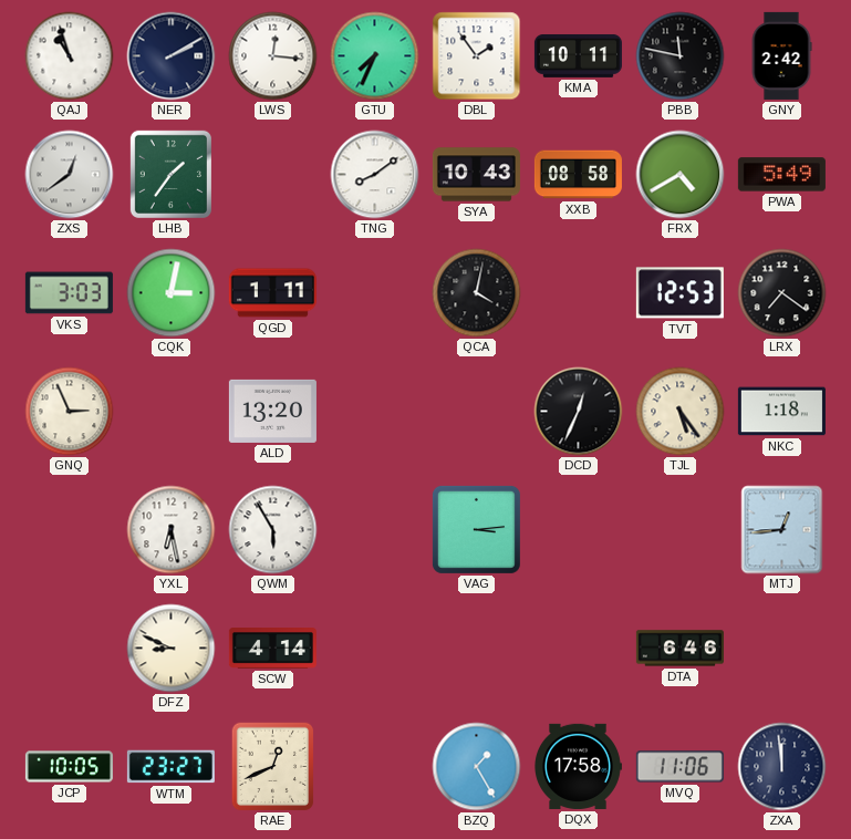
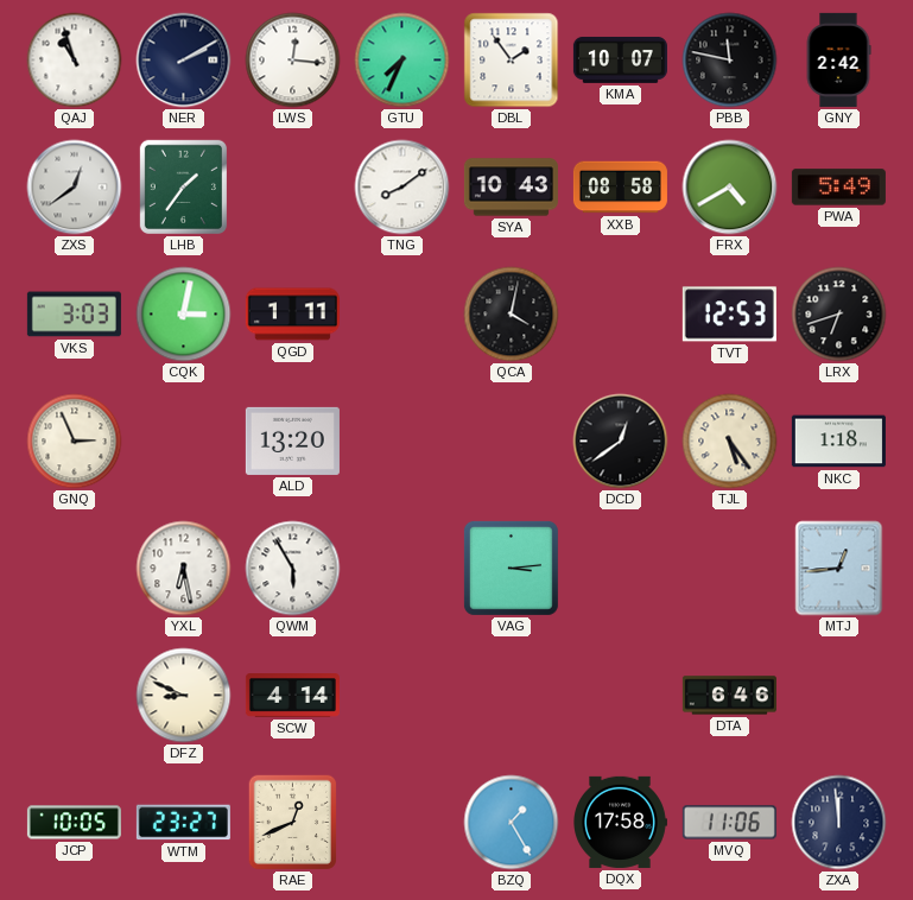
KMA: 10:11 -> 10:07 (620, 59)
LRX: 7:21 -> 6:42 (839, 315)
DCD: 12:34 -> 12:39 (621, 442)
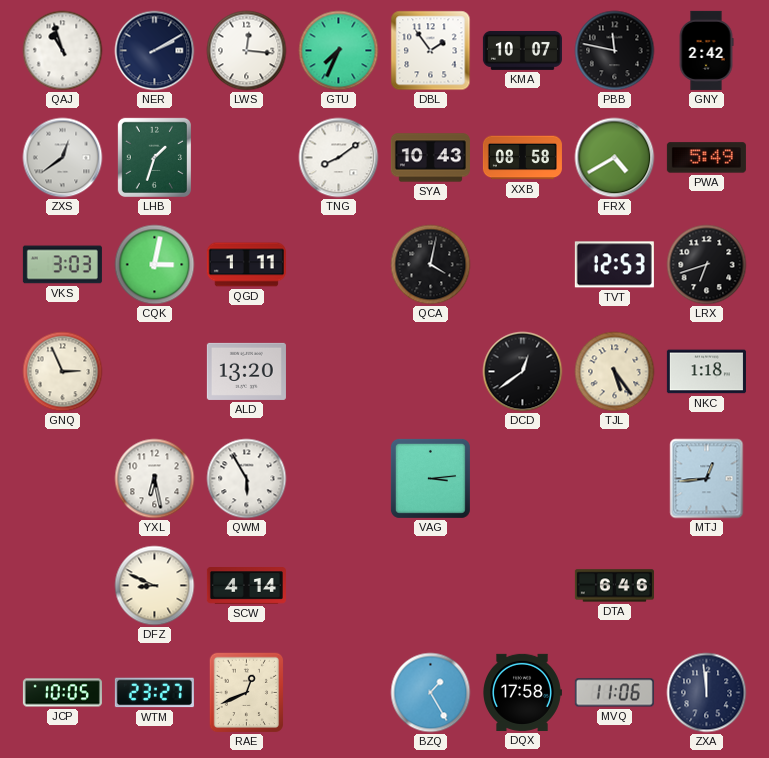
LHB: 1:36 -> 1:33 (154, 157)
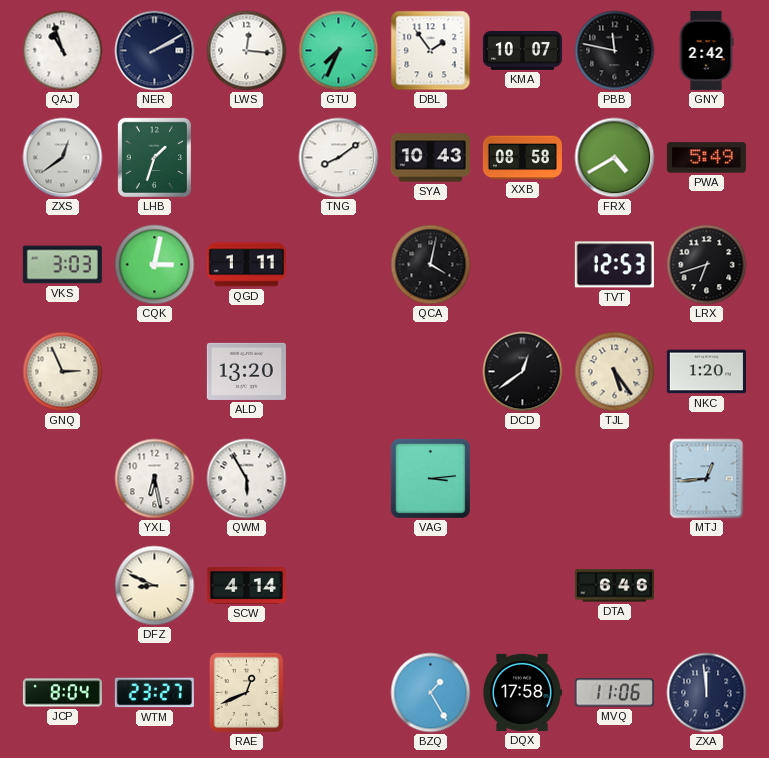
NKC: 1:18 -> 1:20 (706, 372)
JCP: 10:05 -> 8:04 (62, 693)
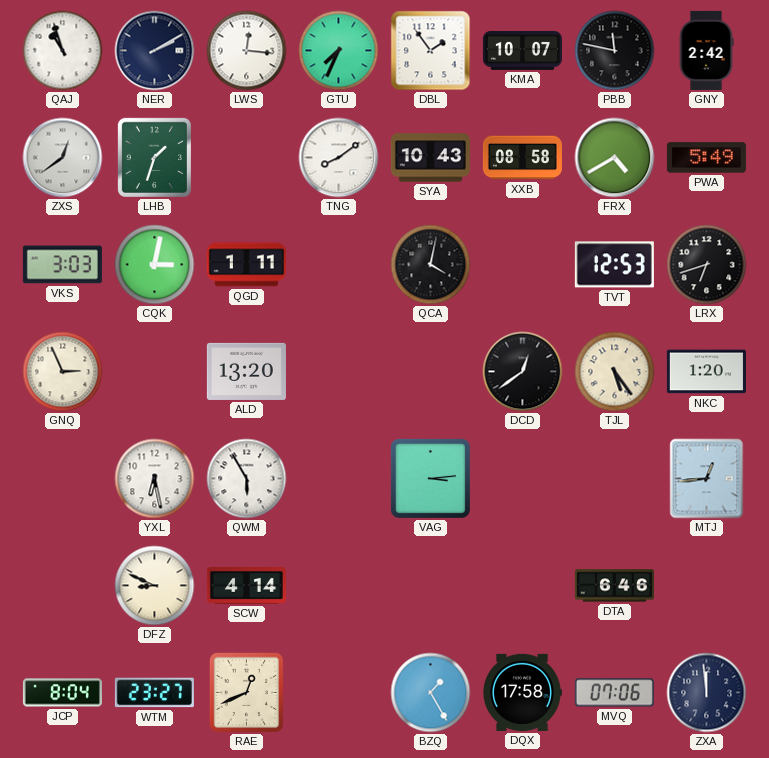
MVQ: 11:06 -> 07:06 (614, 693)
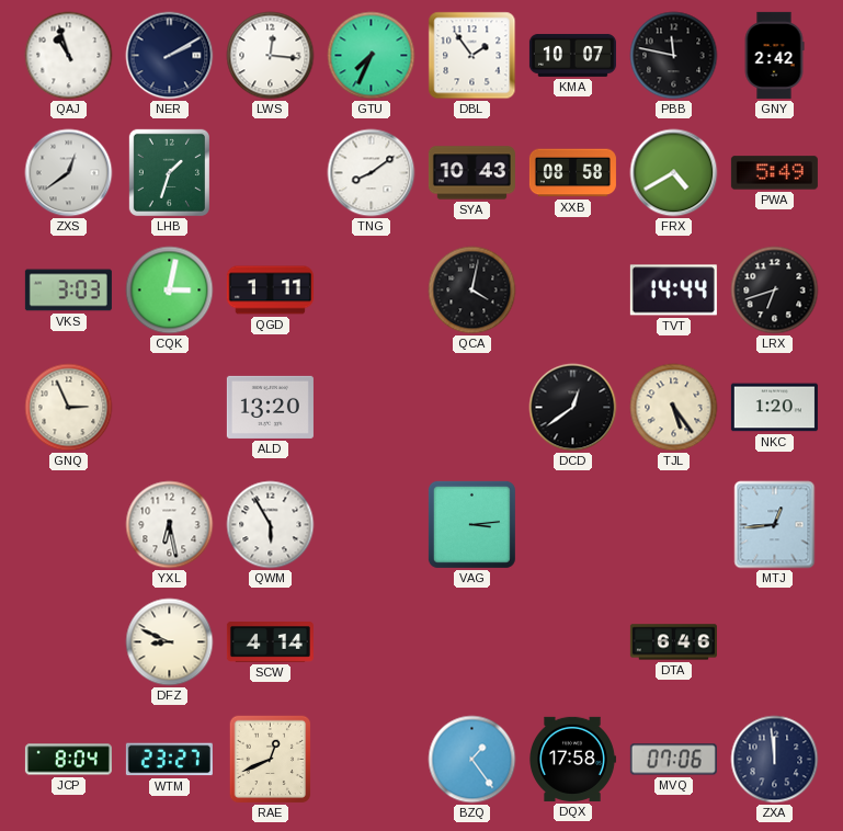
TVT: 12:53 -> 14:44 (673, 291)
BZQ: 1:25 -> 1:24 (472, 760)
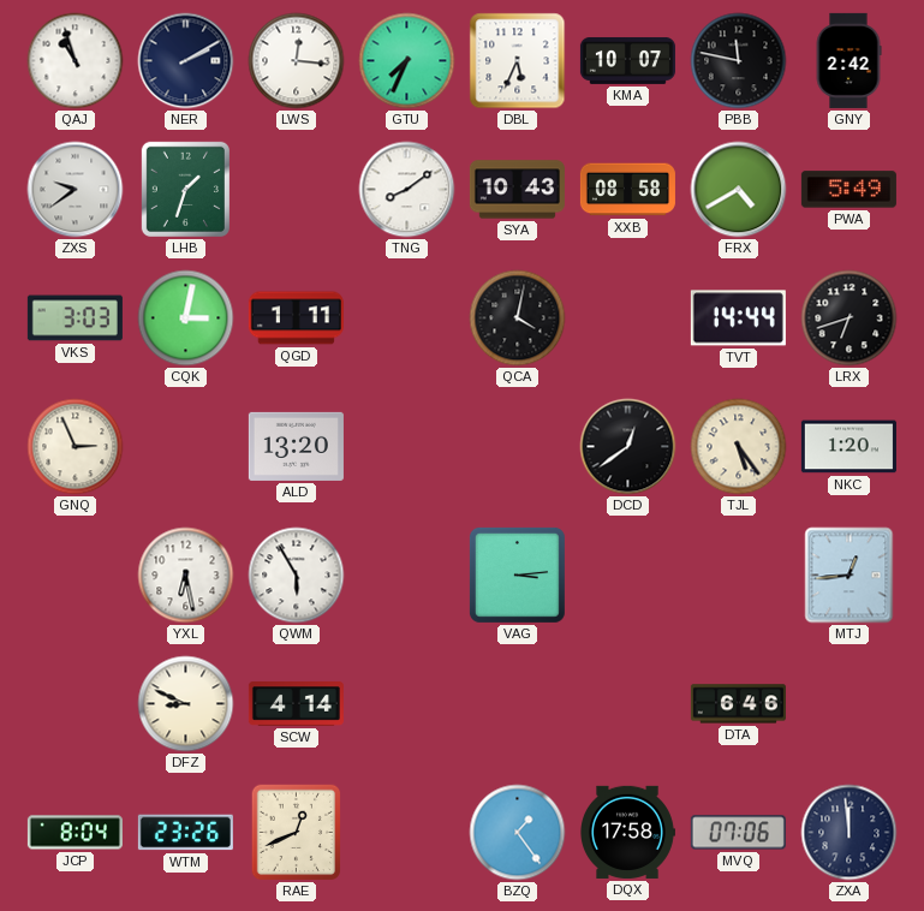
DBL: 1:54 -> 5:34 (518, 61)
ZXS: 12:39 -> 9:39 (76, 190)
WTM: 23:27 -> 23:26 (185, 833)
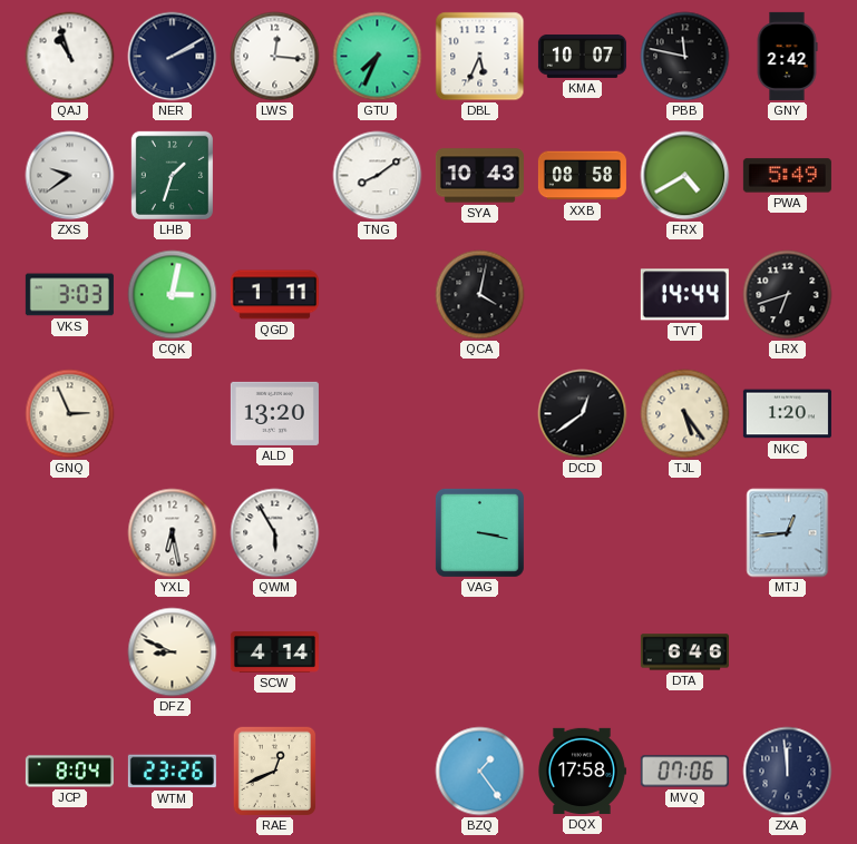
VAG: 3:14 -> 3:17 (479, 532)
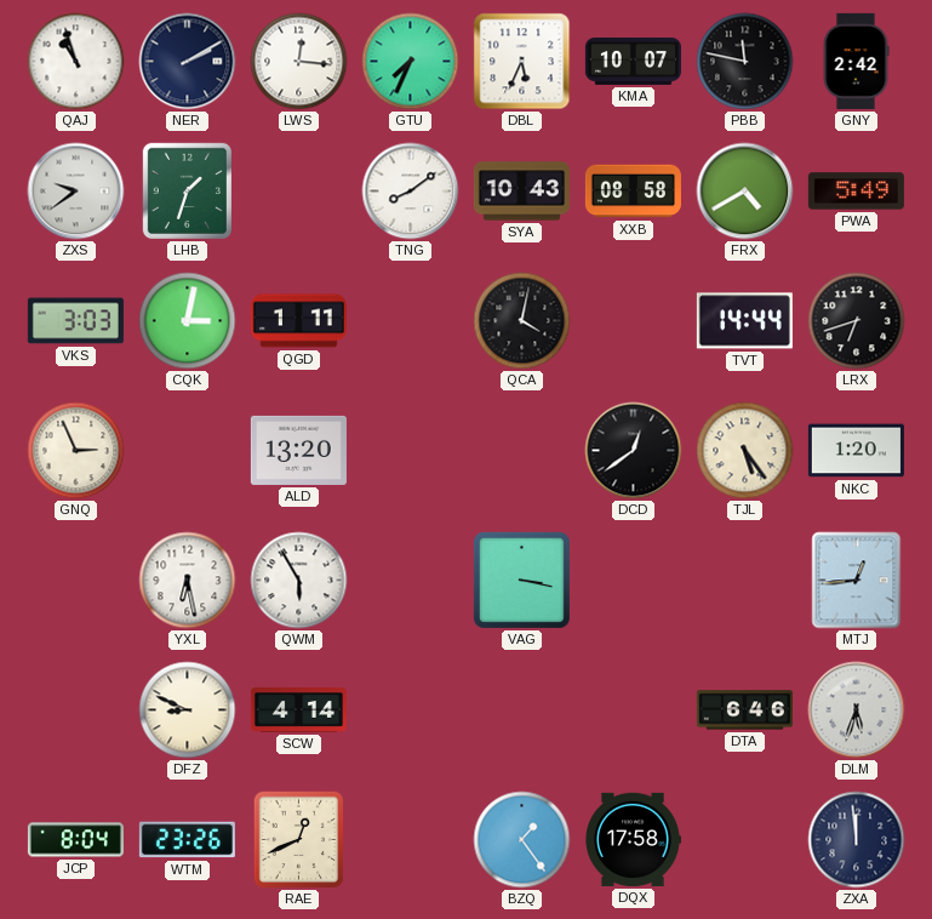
DLM: none -> 5:33 (857, 710)
MVQ: 07:06 -> none (684, 772)
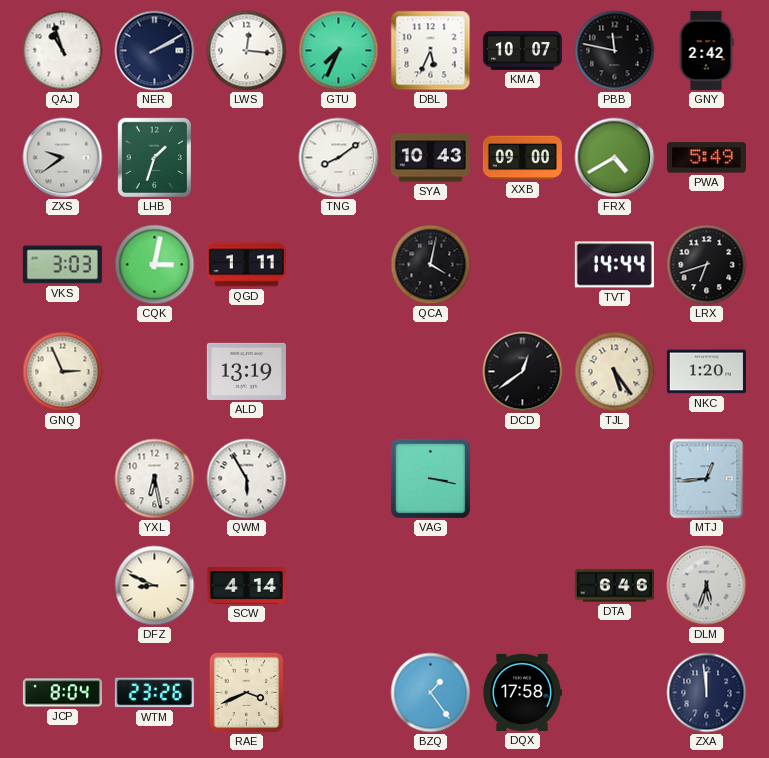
XXB: 08:58 -> 09:00 (522, 158)
ALD: 13:20 -> 13:19 (246, 371)
RAE: 12:41 -> 3:41 (247, 693)
